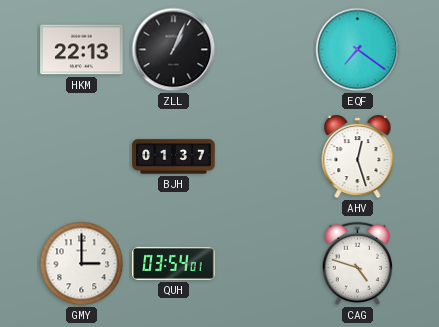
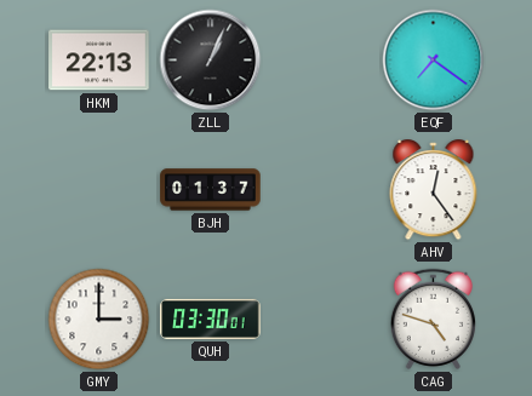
AHV: 12:27 -> 12:24 (434, 190)
QUH: 03:54 -> 03:30 (211, 318)
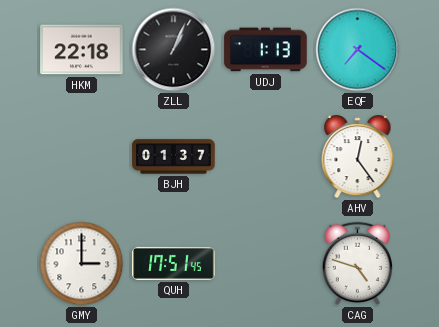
HKM: 22:13 -> 22:18 (82, 50)
UDJ: none -> 1:13 (266, 50)
QUH: 03:30 -> 17:51 (174, 263)
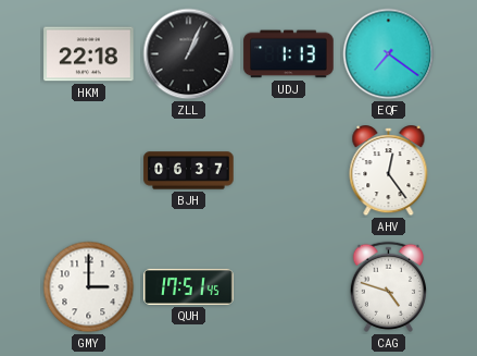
BJH: 01:37 -> 06:37 (189, 171)
